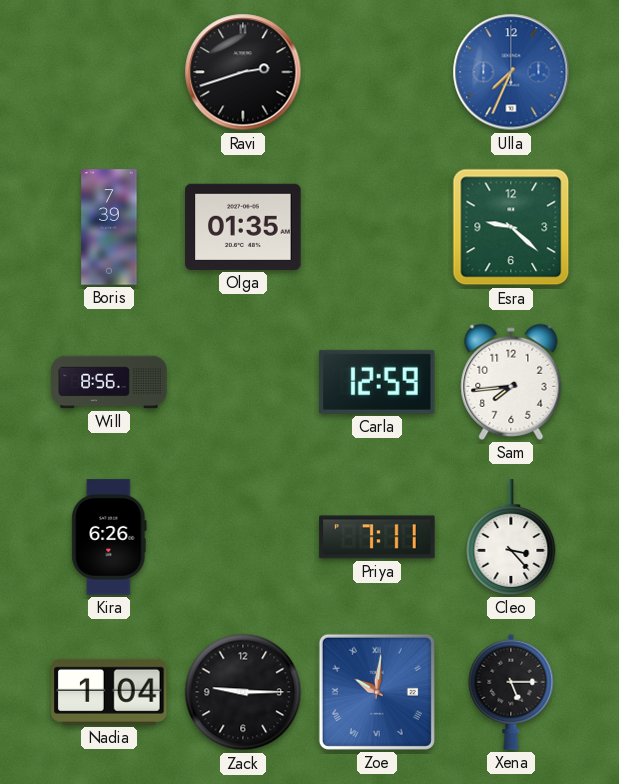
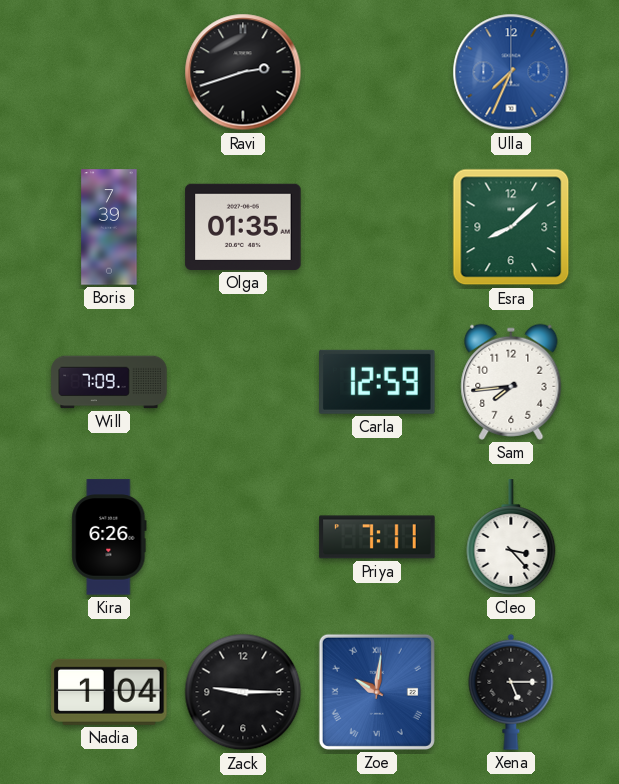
Esra: 9:22 -> 8:08 (511, 227)
Will: 8:56 -> 7:09 (109, 382)
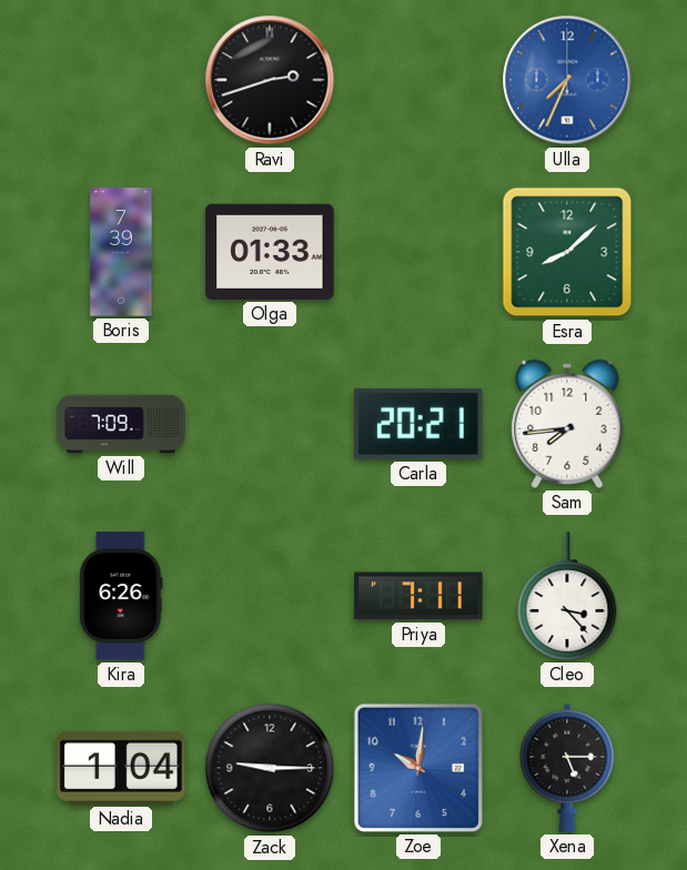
Olga: 01:35 -> 01:33 (270, 252)
Carla: 12:59 -> 20:21 (420, 424)
Zoe numerals: Roman -> Arabic (418, 768)
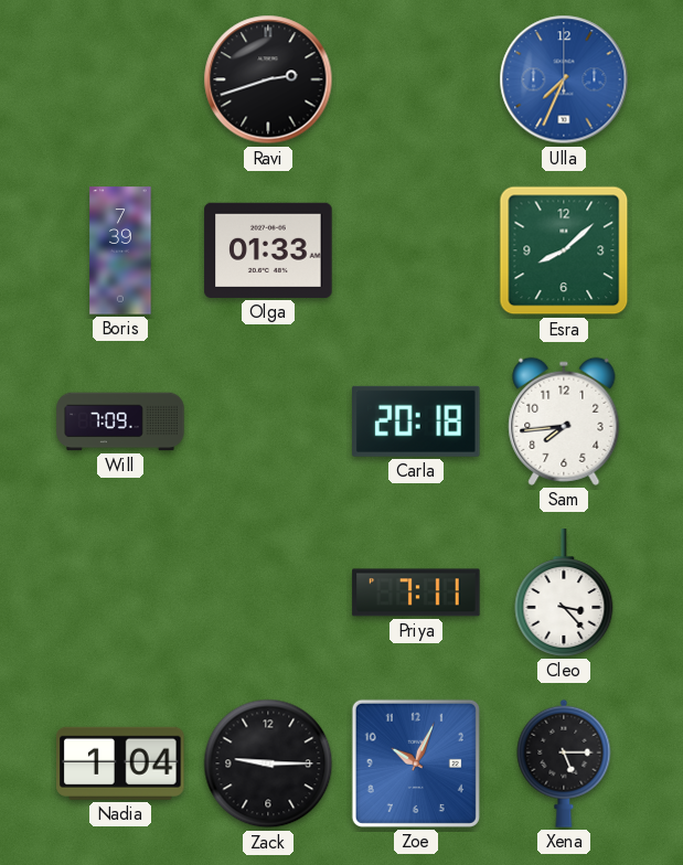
Carla: 20:21 -> 20:18 (417, 421)
Kira: 6:26 -> none (121, 596)
Zoe: 10:01 -> 10:04 (416, 763)
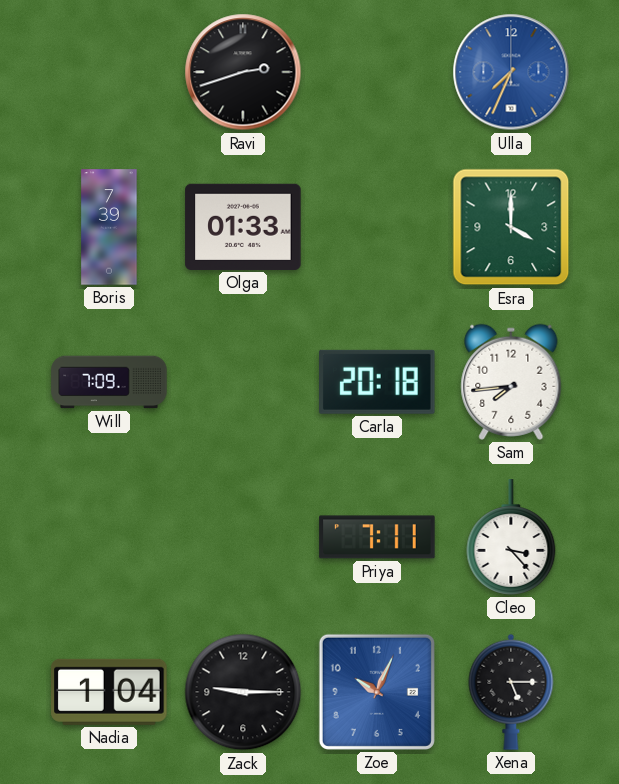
Esra: 8:08 -> 4:00 (511, 227)
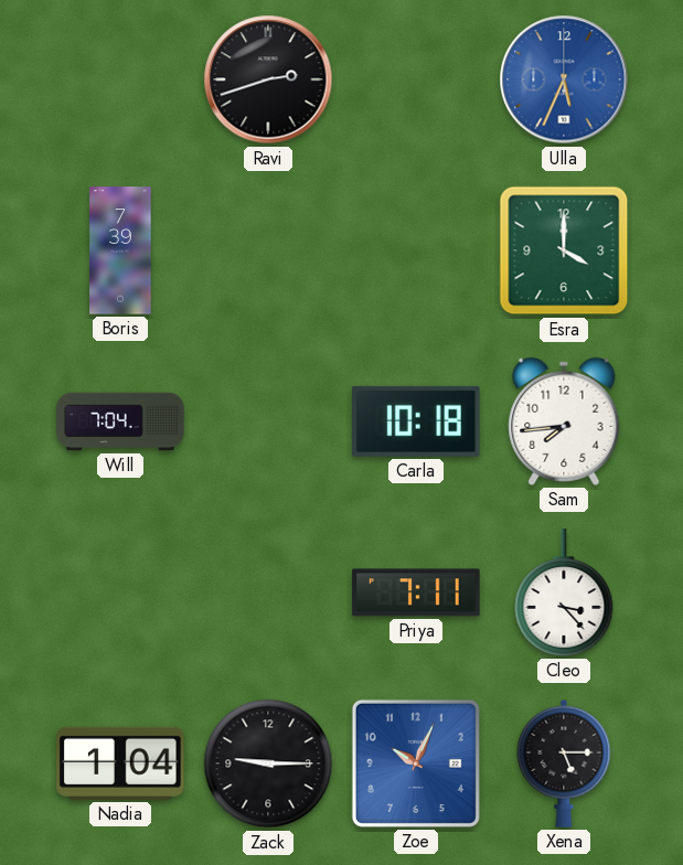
Ulla: 7:34 -> 5:34 (564, 79)
Olga: 01:33 -> none (243, 227)
Will: 7:09 -> 7:04 (120, 421)
Carla: 20:18 -> 10:18 (417, 421)
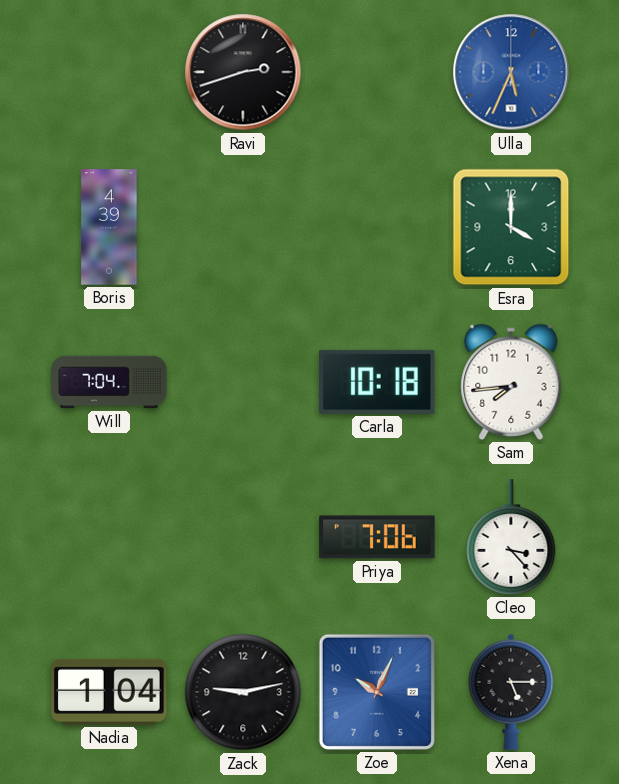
Boris: 7:39 -> 4:39 (109, 227)
Priya: 7:11 -> 7:06 (377, 537)
Zack: 9:15 -> 9:13 (243, 692)
